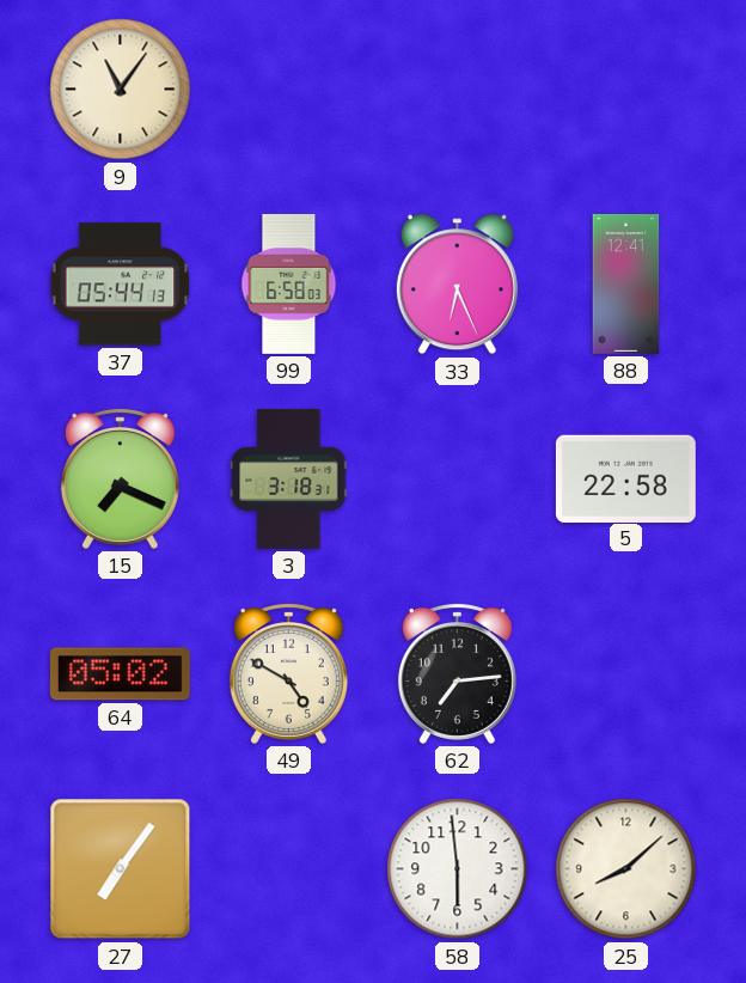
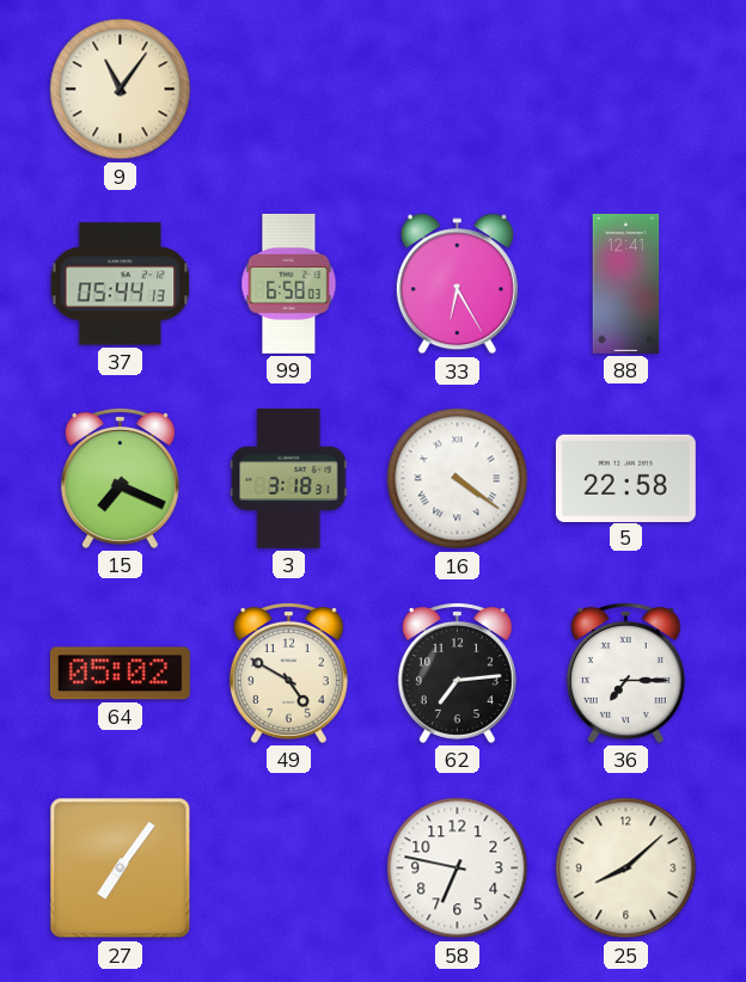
33: 6:26 -> 6:25 (457, 284)
16: none -> 4:21 (458, 479)
36: none -> 7:15 (625, 674)
58: 5:59 -> 6:47 (458, 869)
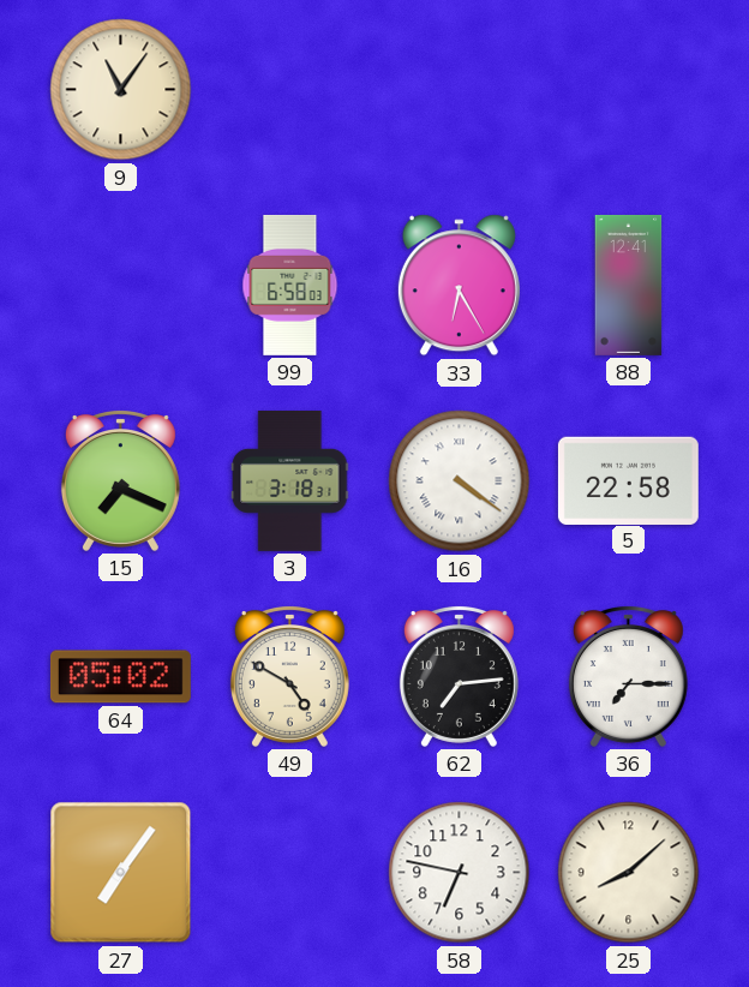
37: 05:44 -> none (121, 284)
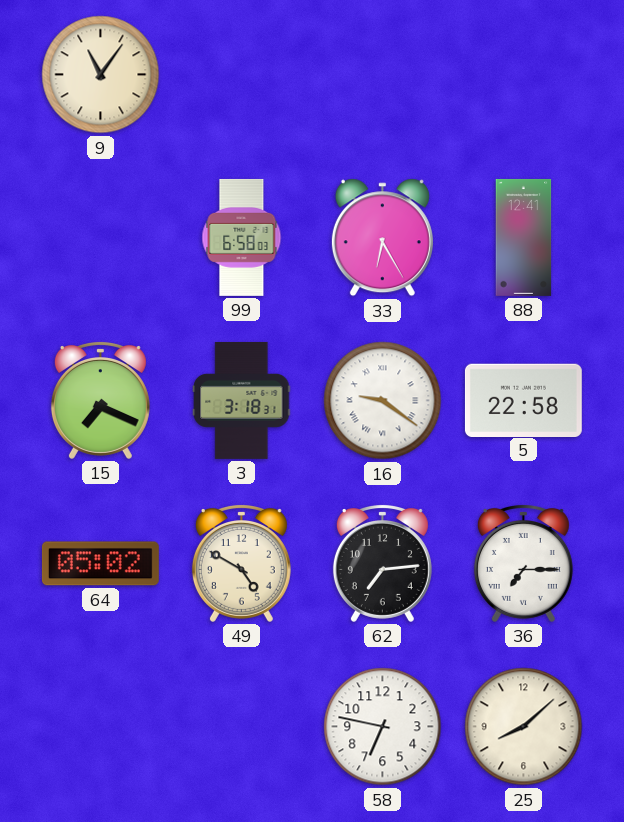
16: 4:21 -> 9:21 (383, 401)
27: 7:06 -> none (121, 873)
